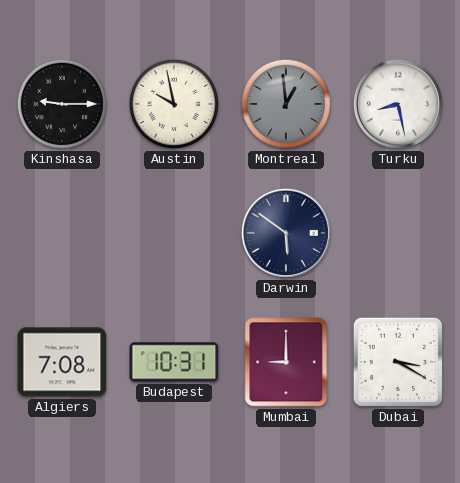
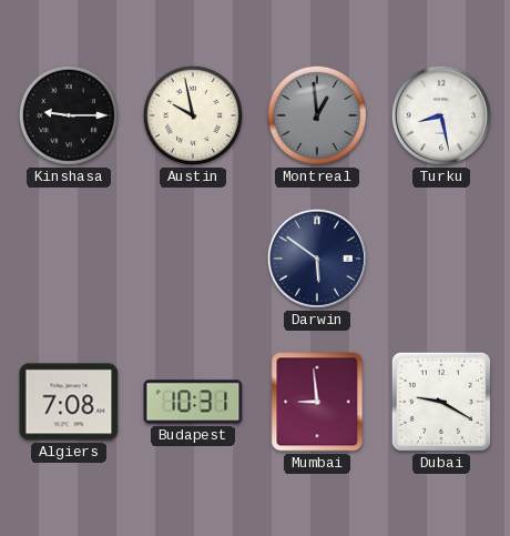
Mumbai: 9:00 -> 8:59 (317, 402)
Dubai: 3:20 -> 9:20 (441, 402)
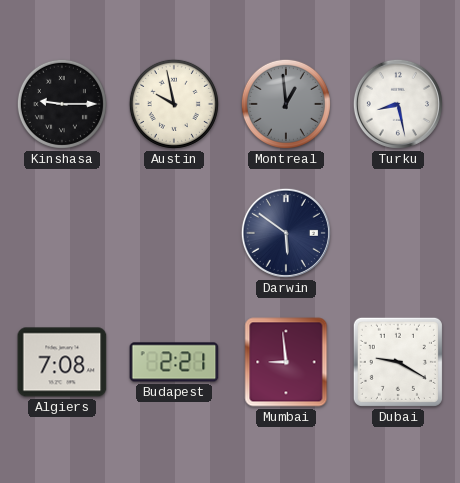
Budapest: 10:31 -> 2:21 (174, 362)
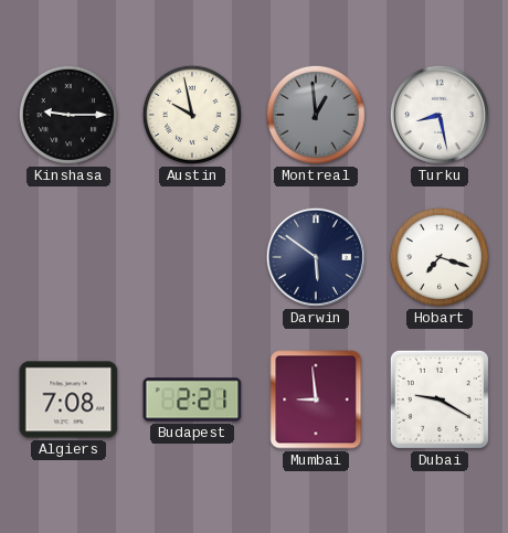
Hobart: none -> 7:18 (440, 257)
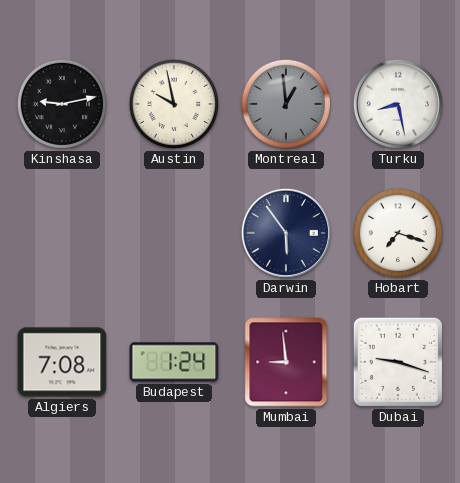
Kinshasa: 9:15 -> 9:13 (62, 104)
Darwin: 5:51 -> 5:54 (286, 233)
Budapest: 2:21 -> 1:24 (174, 362)
Dubai: 9:20 -> 9:18 (398, 362)
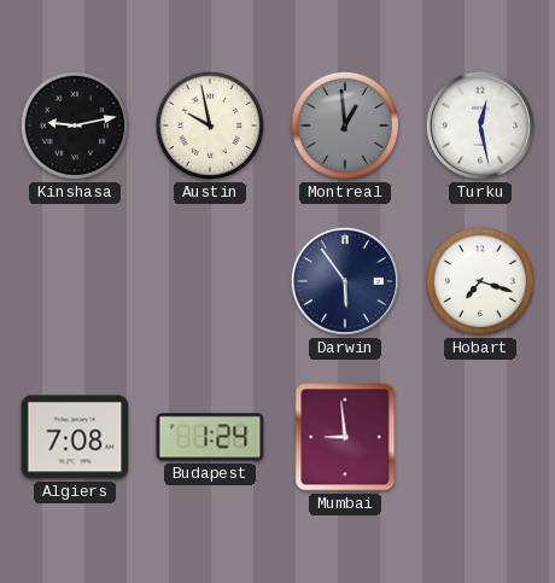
Turku: 8:28 -> 12:28 (480, 126)
Dubai: 9:18 -> none (398, 362)
